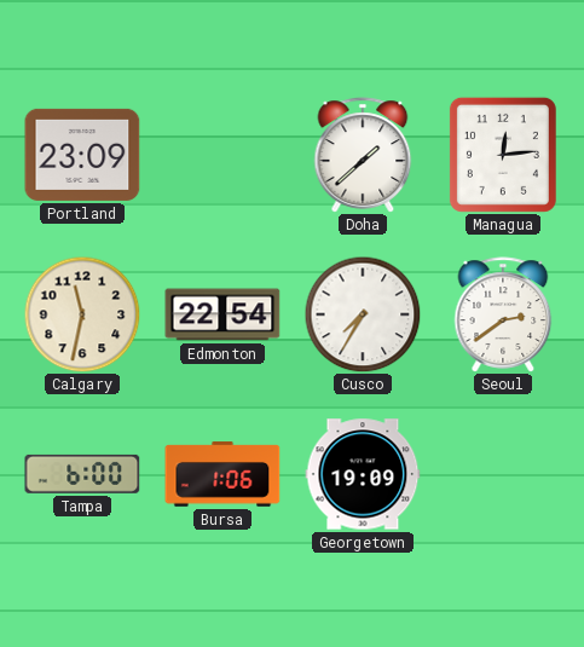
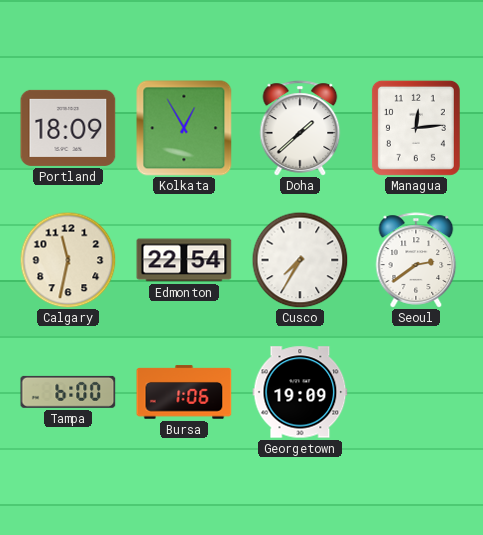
Portland: 23:09 -> 18:09 (68, 128)
Kolkata: none -> 12:55 (184, 128)
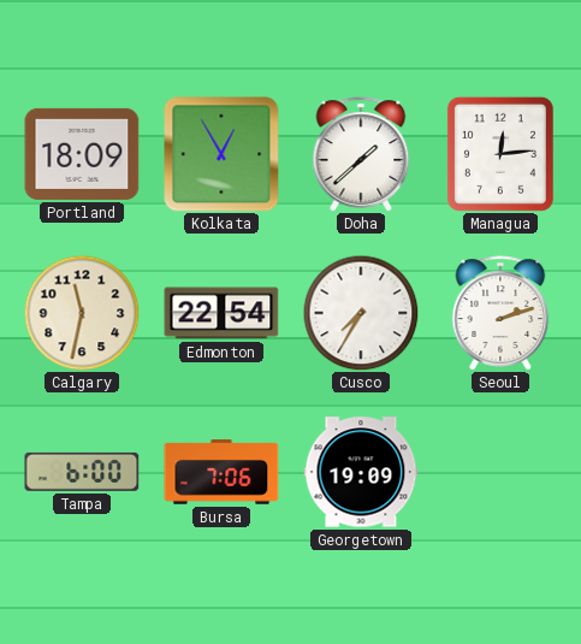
Seoul: 2:39 -> 2:12 (500, 313)
Bursa: 1:06 -> 7:06 (221, 472)
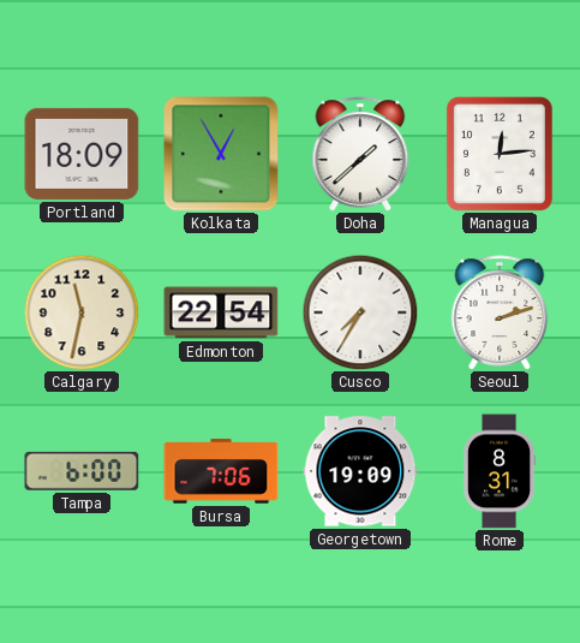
Rome: none -> 8:31 (500, 471)
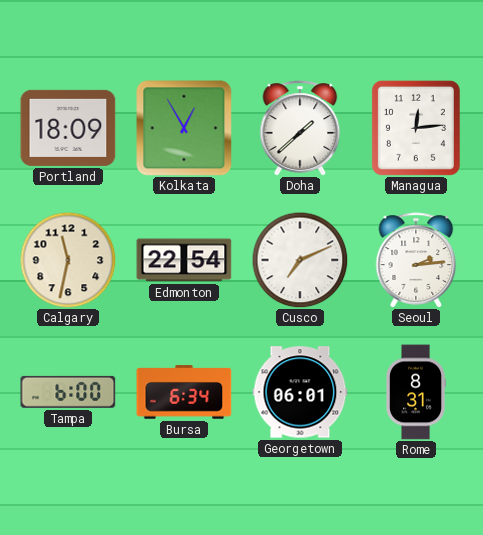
Cusco: 7:35 -> 7:11 (300, 260)
Seoul: 2:12 -> 2:14 (416, 260)
Bursa: 7:06 -> 6:34 (184, 392)
Georgetown: 19:09 -> 06:01 (300, 392)
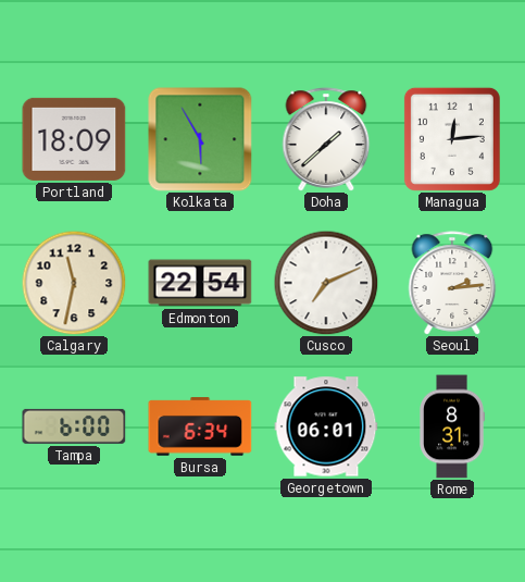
Kolkata: 12:55 -> 5:55 (200, 139)
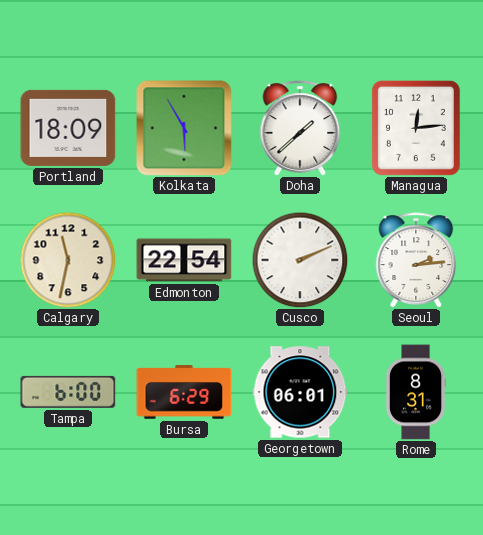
Cusco: 7:11 -> 2:11 (300, 260)
Bursa: 6:34 -> 6:29 (184, 392)
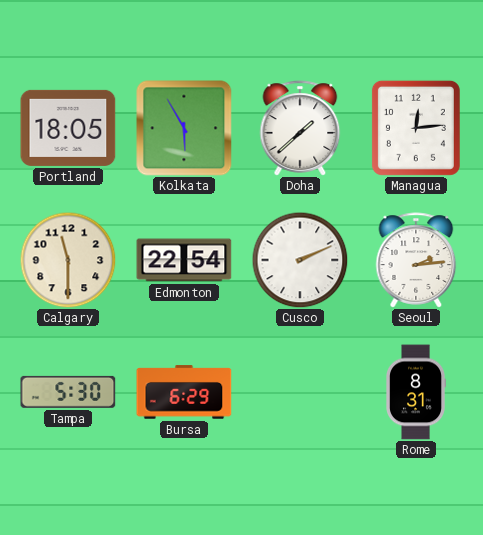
Portland: 18:09 -> 18:05 (68, 128)
Calgary: 11:32 -> 11:30 (68, 260)
Tampa: 6:00 -> 5:30 (68, 392)
Georgetown: 06:01 -> none (300, 392)
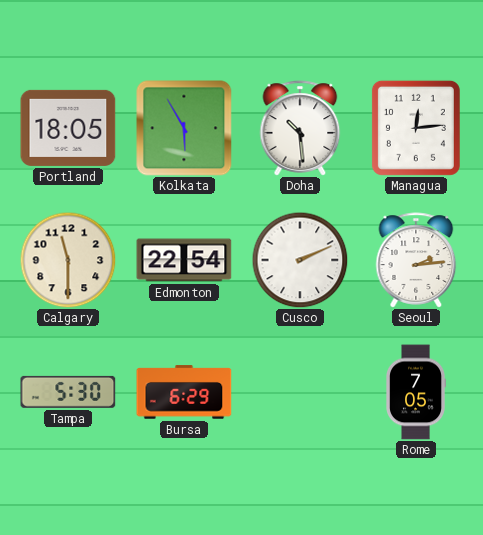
Doha: 1:38 -> 10:29 (300, 128)
Rome: 8:31 -> 7:05 (416, 392)
